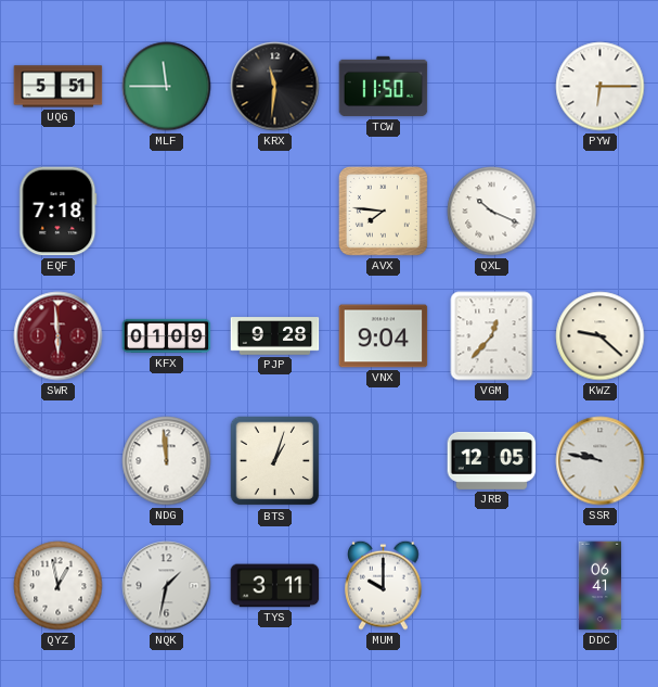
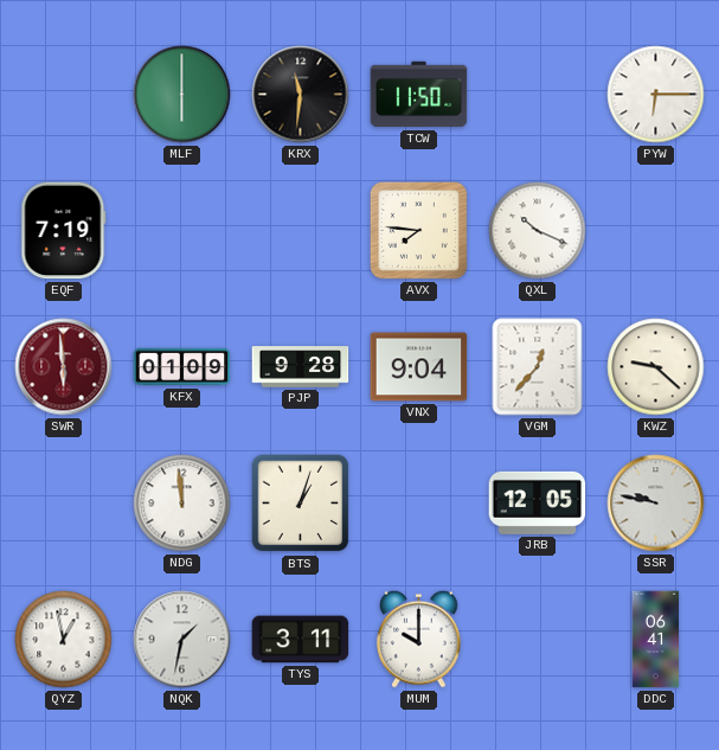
UQG: 5:51 -> none (59, 87)
MLF: 11:45 -> 6:00 (182, 95)
EQF: 7:18 -> 7:19 (64, 231)
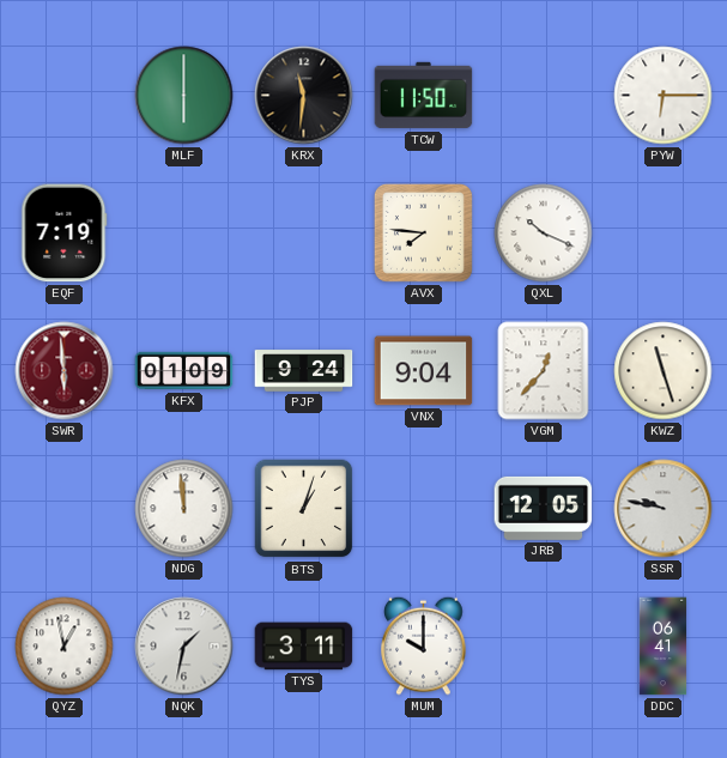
PJP: 9:28 -> 9:24 (304, 371)
KWZ: 9:22 -> 11:27 (664, 371)
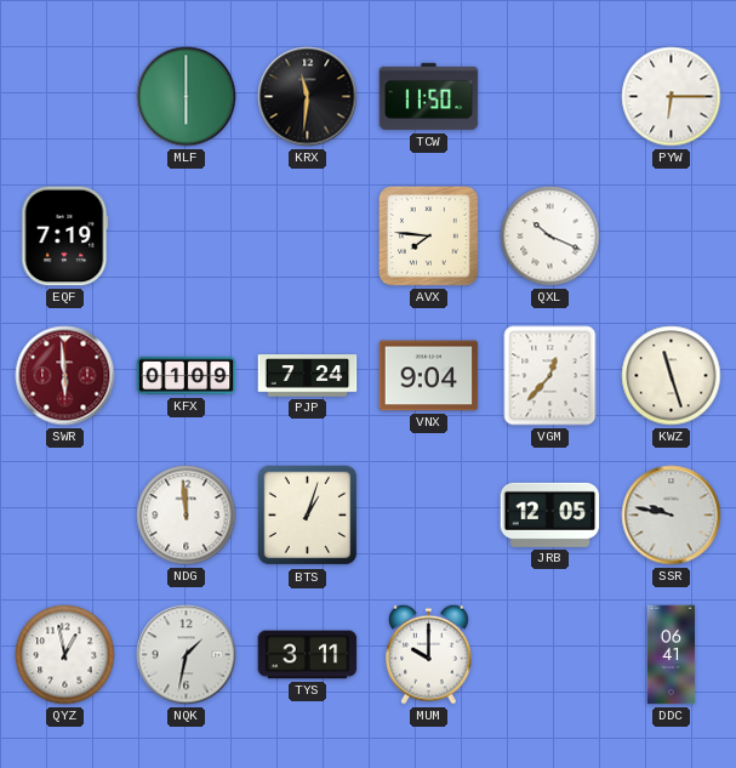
PJP: 9:24 -> 7:24 (308, 376)
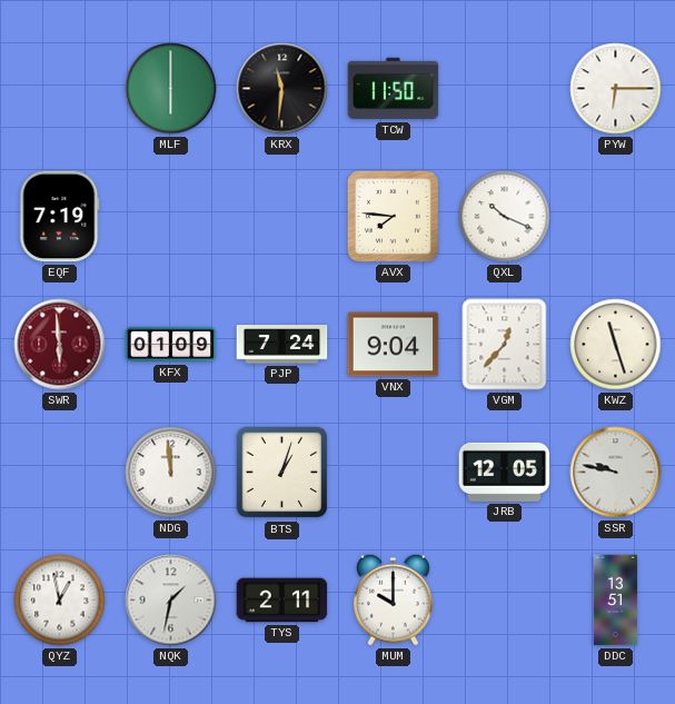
TYS: 3:11 -> 2:11 (282, 601)
DDC: 06:41 -> 13:51 (616, 601)
